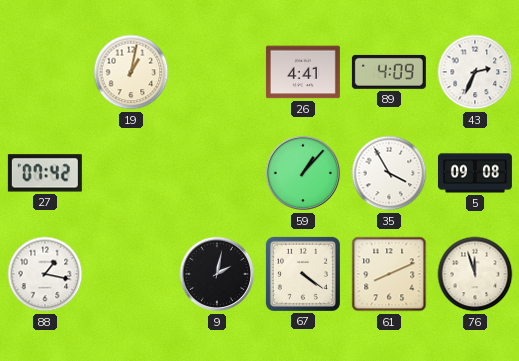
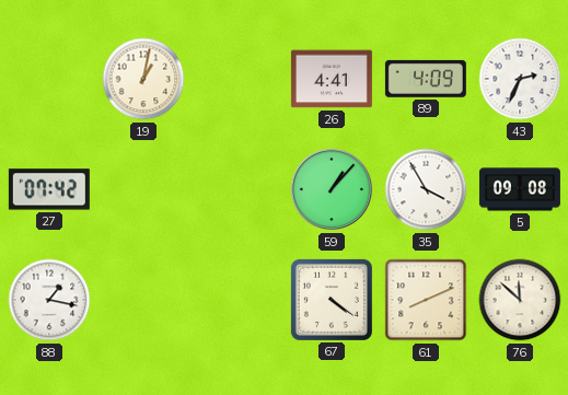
9: 2:02 -> none (217, 274)
76: 11:57 -> 11:52 (520, 300)
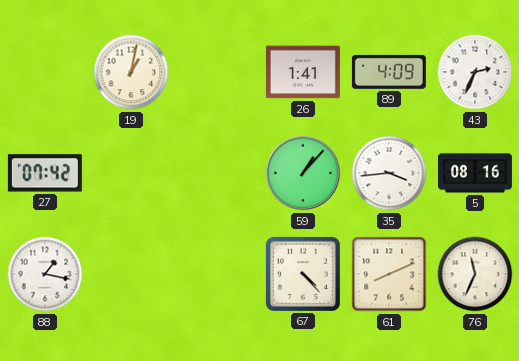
26: 4:41 -> 1:41 (303, 72)
35: 3:55 -> 3:44 (389, 173)
5: 09:08 -> 08:16 (475, 173)
67: 4:21 -> 4:23 (303, 274)
76: 11:52 -> 11:34 (475, 274)
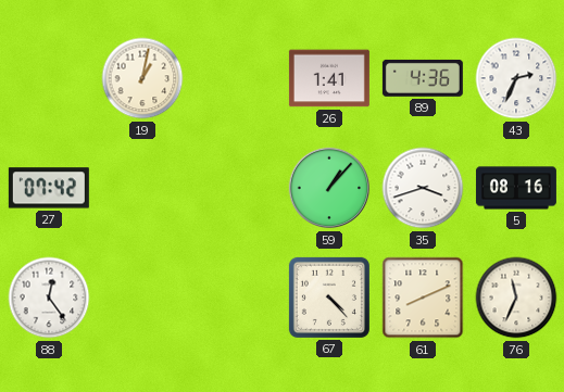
89: 4:09 -> 4:36 (423, 78)
35: 3:44 -> 3:42 (423, 188)
88: 1:17 -> 12:24 (49, 298)
